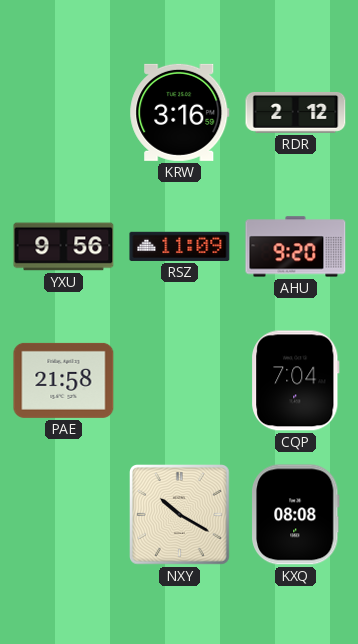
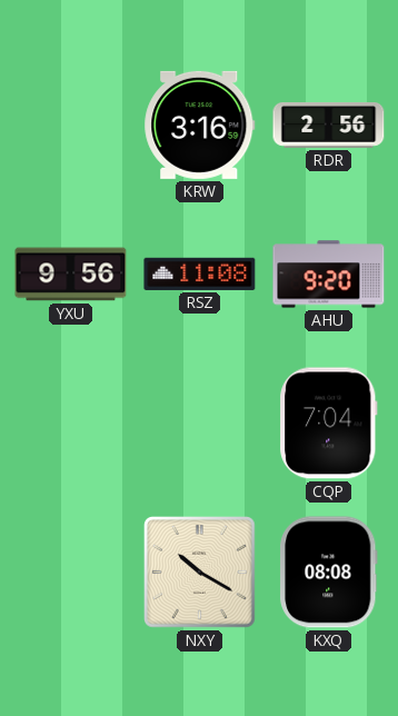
RDR: 2:12 -> 2:56 (329, 126)
RSZ: 11:09 -> 11:08 (200, 274)
PAE: 21:58 -> none (64, 380)
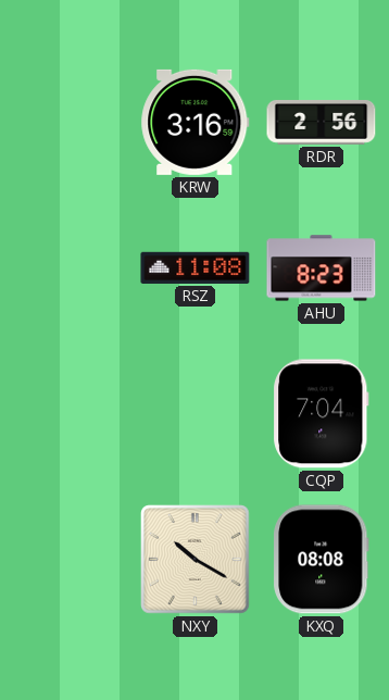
YXU: 9:56 -> none (71, 275)
AHU: 9:20 -> 8:23 (322, 268)
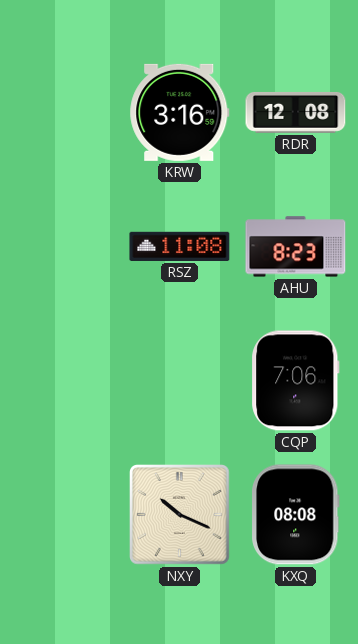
RDR: 2:56 -> 12:08 (296, 113)
CQP: 7:04 -> 7:06 (296, 381)
NXY: 10:20 -> 10:19 (180, 515)
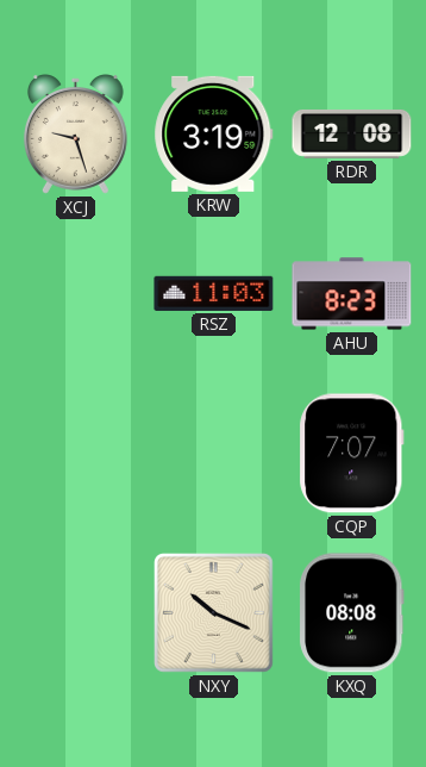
XCJ: none -> 9:27 (75, 135)
KRW: 3:16 -> 3:19 (214, 133)
RSZ: 11:08 -> 11:03 (214, 293)
CQP: 7:06 -> 7:07 (352, 454)
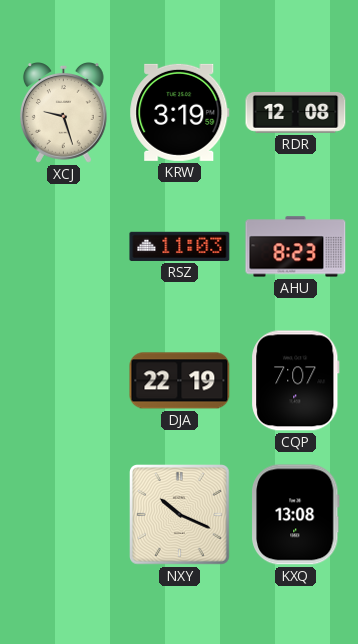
DJA: none -> 22:19 (180, 381)
KXQ: 08:08 -> 13:08 (296, 515)
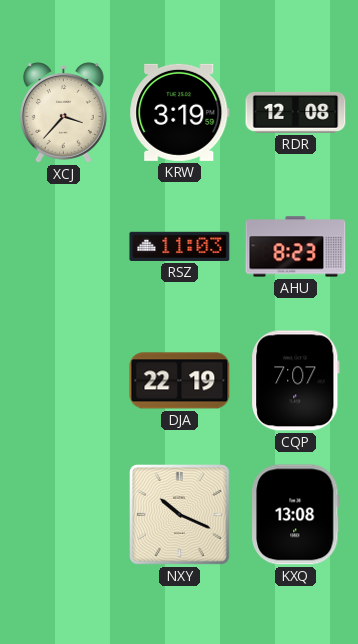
XCJ: 9:27 -> 3:37 (63, 113)
